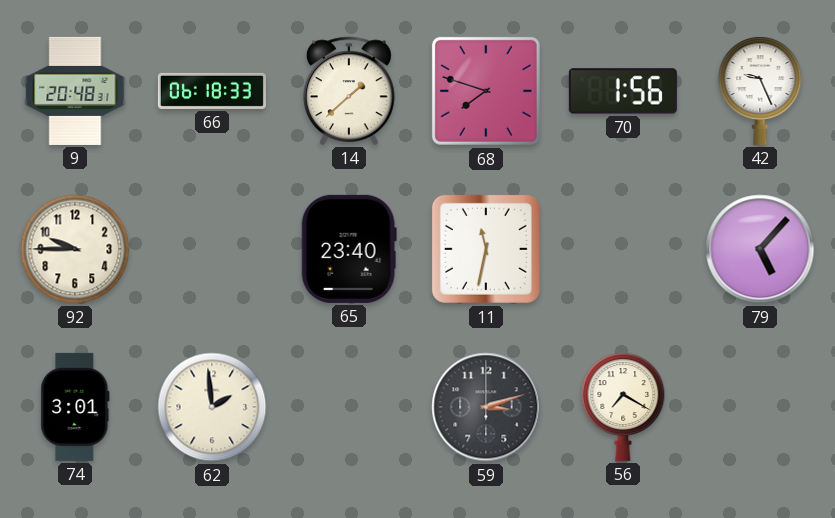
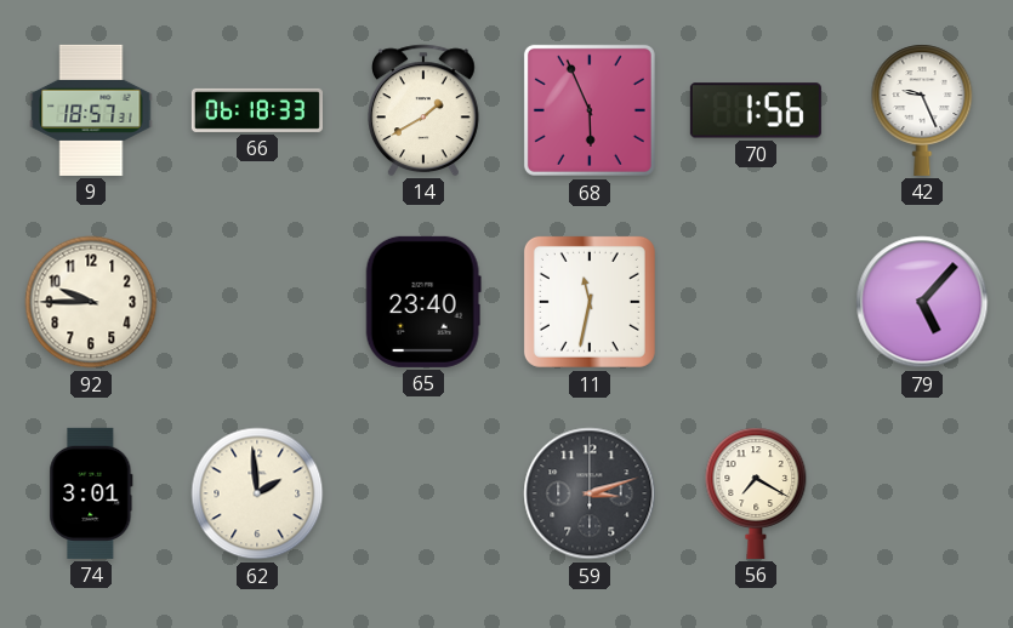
9: 20:48 -> 18:57 (91, 110)
14: 1:38 -> 1:40 (425, 110)
68: 7:48 -> 5:56 (590, 110)
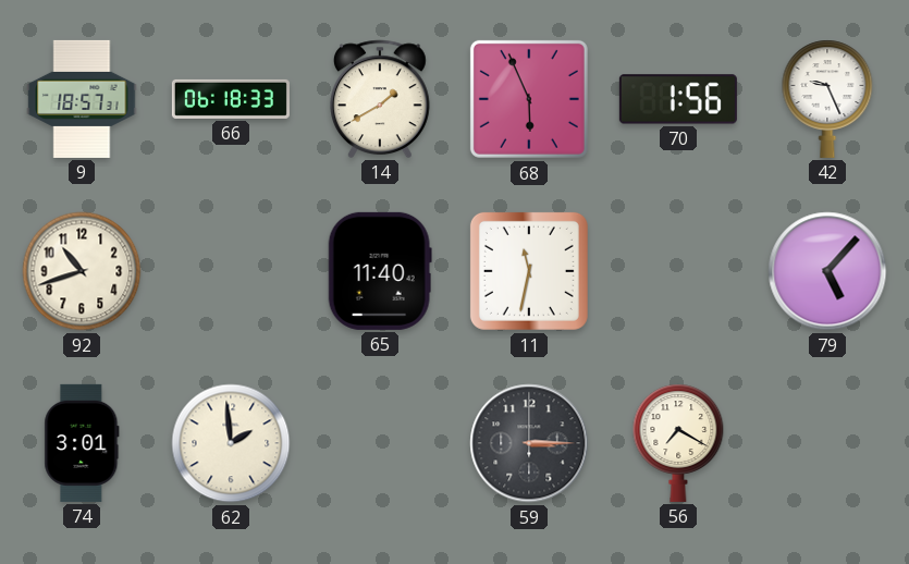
92: 9:45 -> 10:42 (82, 271)
65: 23:40 -> 11:40 (380, 271)
59: 3:12 -> 3:15 (529, 443)
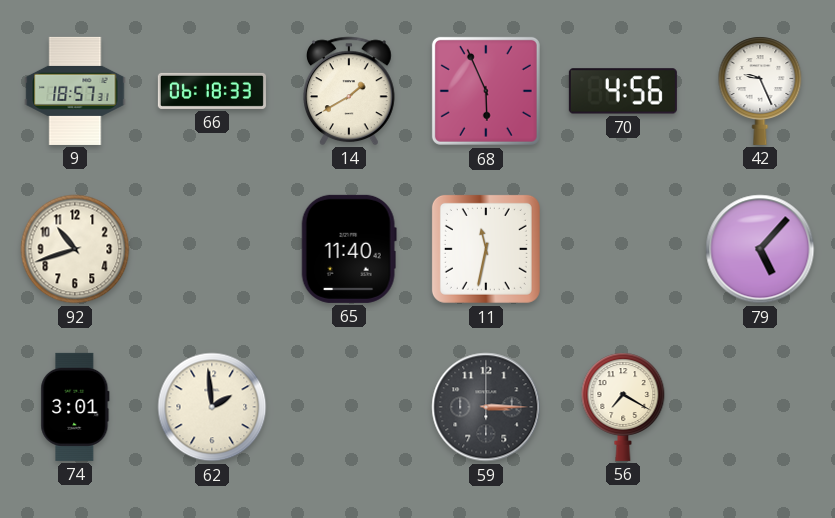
70: 1:56 -> 4:56 (623, 91)
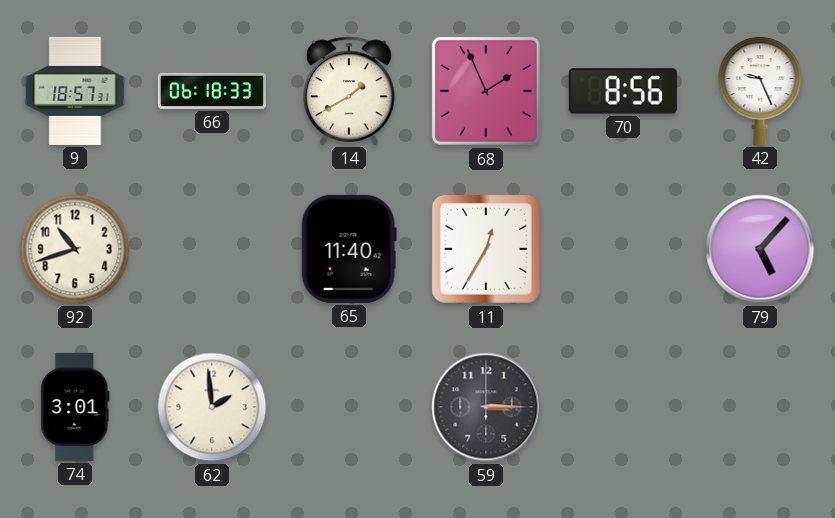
68: 5:56 -> 1:56 (486, 91)
70: 4:56 -> 8:56 (623, 91)
11: 11:32 -> 12:35 (486, 249)
56: 7:20 -> none (623, 407)
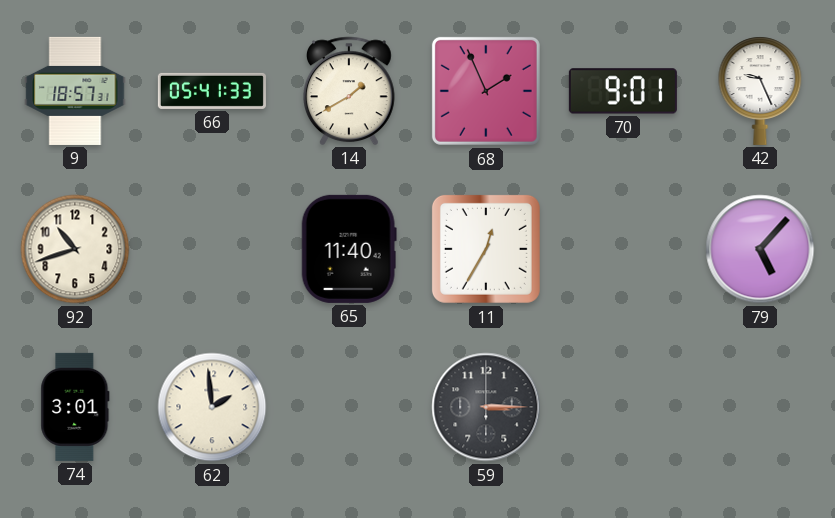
66: 06:18 -> 05:41 (212, 91)
70: 8:56 -> 9:01 (623, 91)
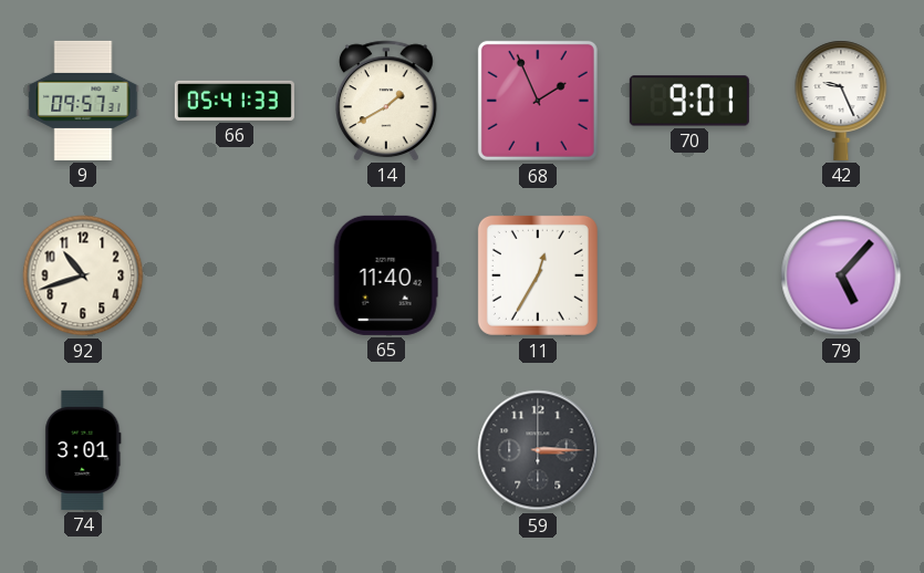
9: 18:57 -> 09:57 (83, 101)
62: 1:59 -> none (212, 407)
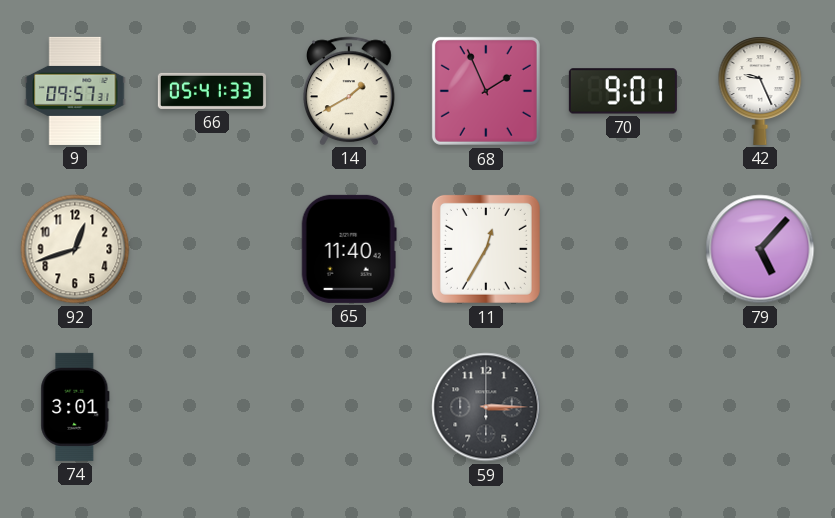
92: 10:42 -> 12:42 (75, 249)
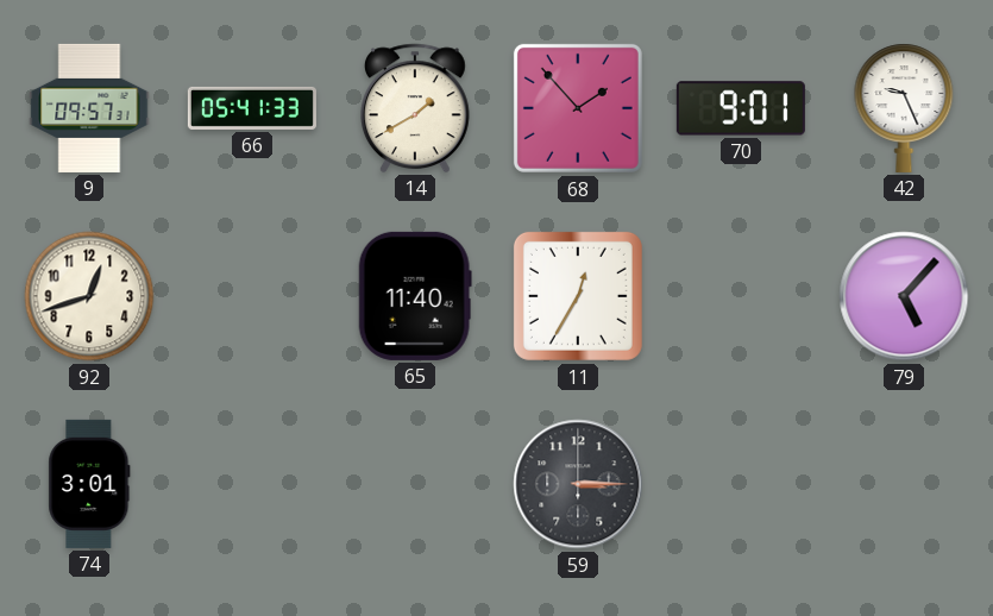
68: 1:56 -> 1:53 (578, 108)
